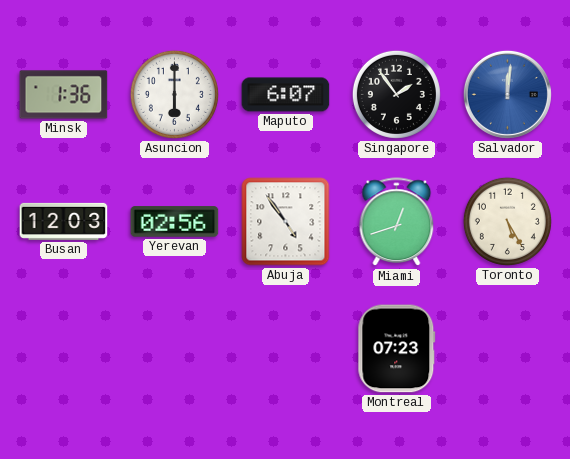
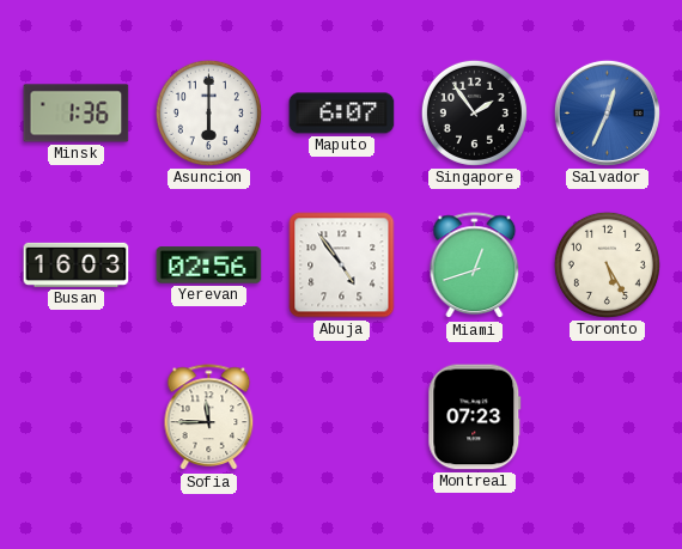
Salvador: 12:01 -> 12:34 (607, 112)
Busan: 12:03 -> 16:03 (77, 264)
Sofia: none -> 11:45 (209, 417)
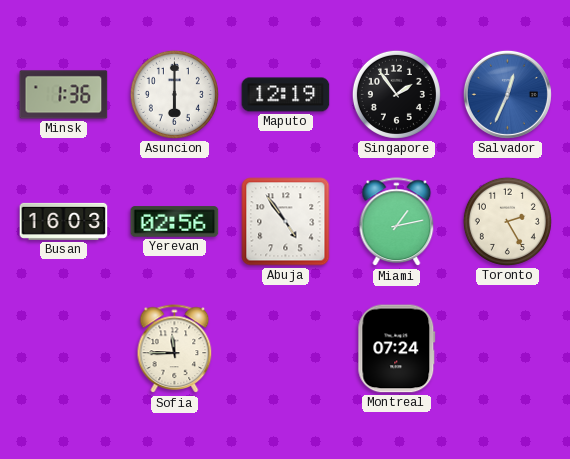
Maputo: 6:07 -> 12:19 (286, 95)
Miami: 12:42 -> 1:13 (397, 222)
Toronto: 5:25 -> 2:25 (507, 221)
Montreal: 07:23 -> 07:24 (397, 349)
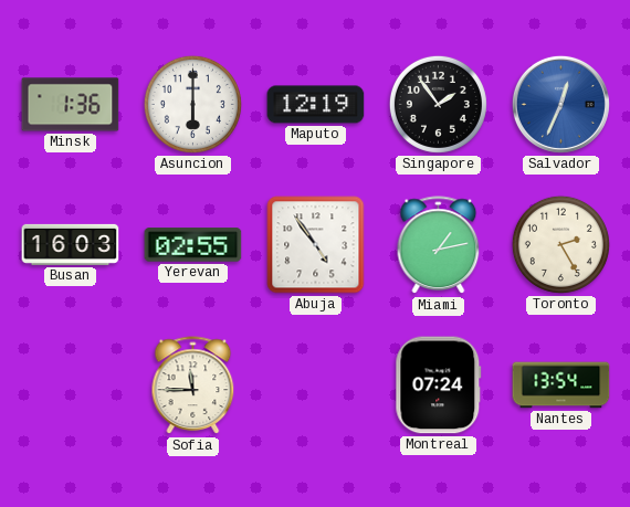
Yerevan: 02:56 -> 02:55 (193, 245)
Nantes: none -> 13:54 (561, 385)
